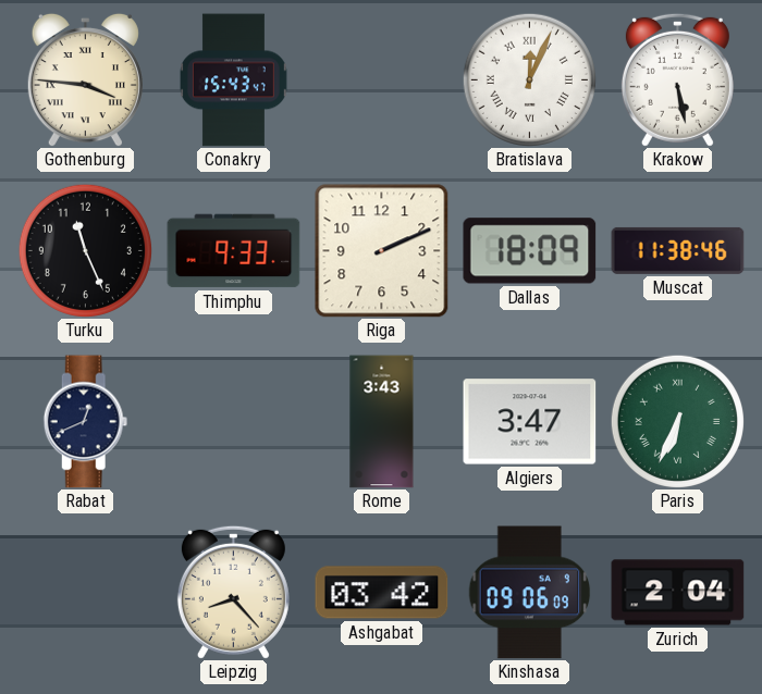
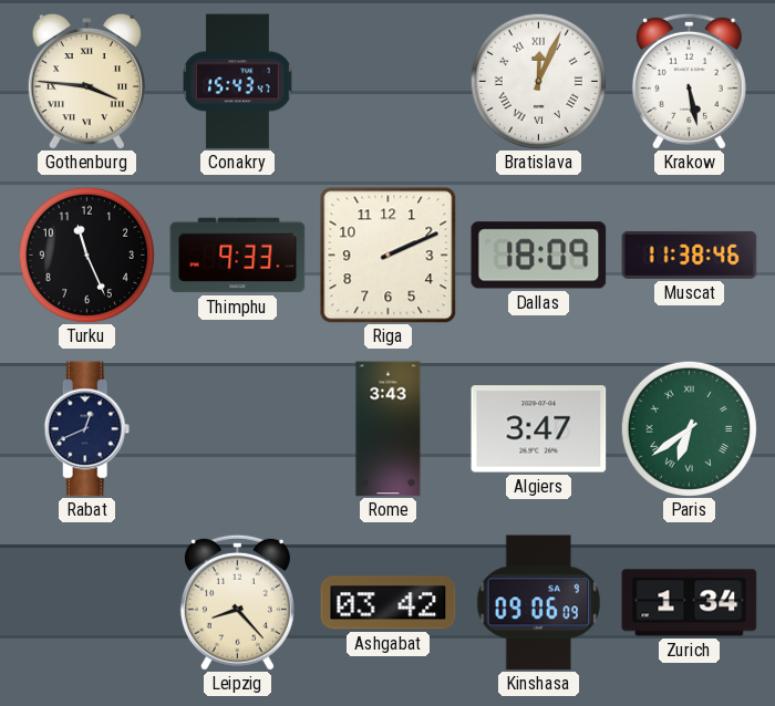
Paris: 6:34 -> 6:39 (689, 428)
Zurich: 2:04 -> 1:34 (690, 603)
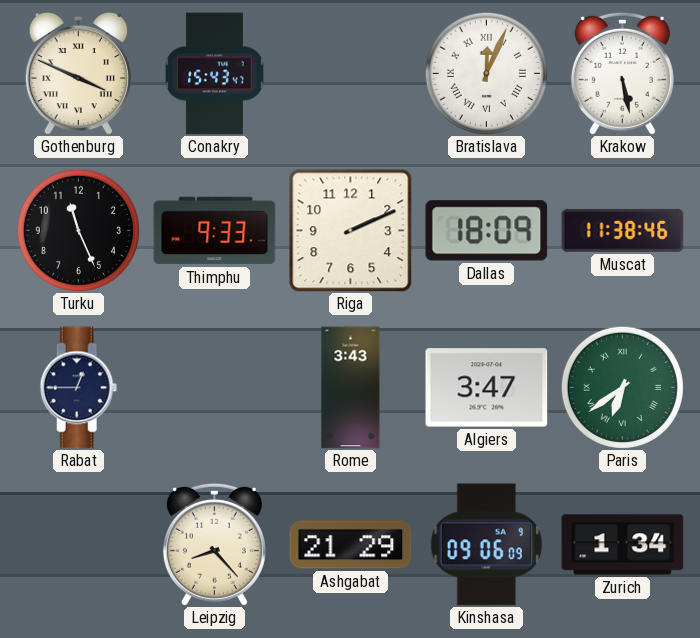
Gothenburg: 3:46 -> 3:49 (78, 73)
Rabat: 12:41 -> 12:45 (79, 388)
Ashgabat: 03:42 -> 21:29 (351, 545)
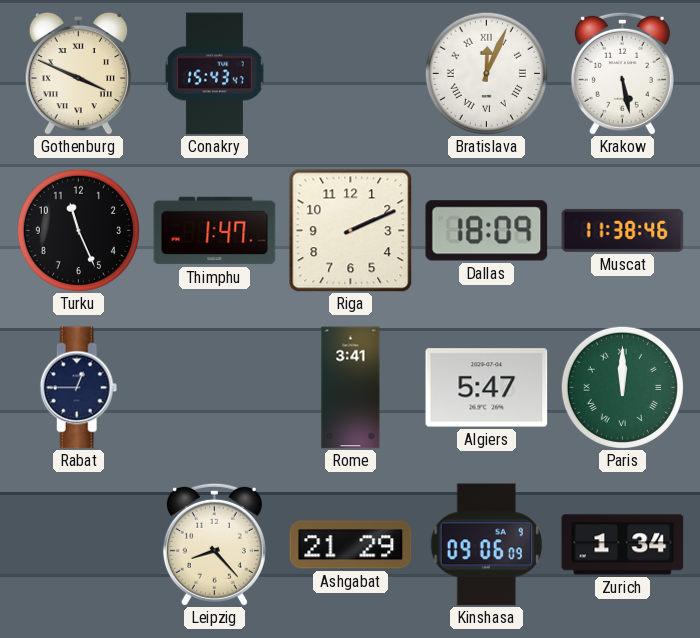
Thimphu: 9:33 -> 1:47 (215, 231)
Rome: 3:43 -> 3:41 (351, 388)
Algiers: 3:47 -> 5:47 (487, 388)
Paris: 6:39 -> 12:00 (622, 387)
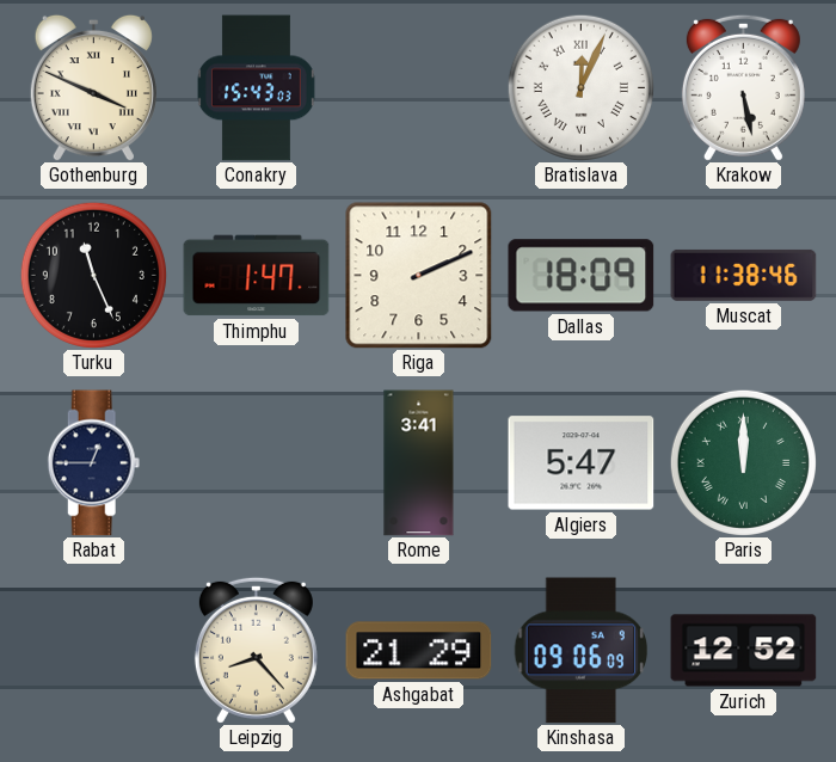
Conakry: 15:43:47 -> 15:43:03 (256, 88)
Zurich: 1:34 -> 12:52 (744, 651)
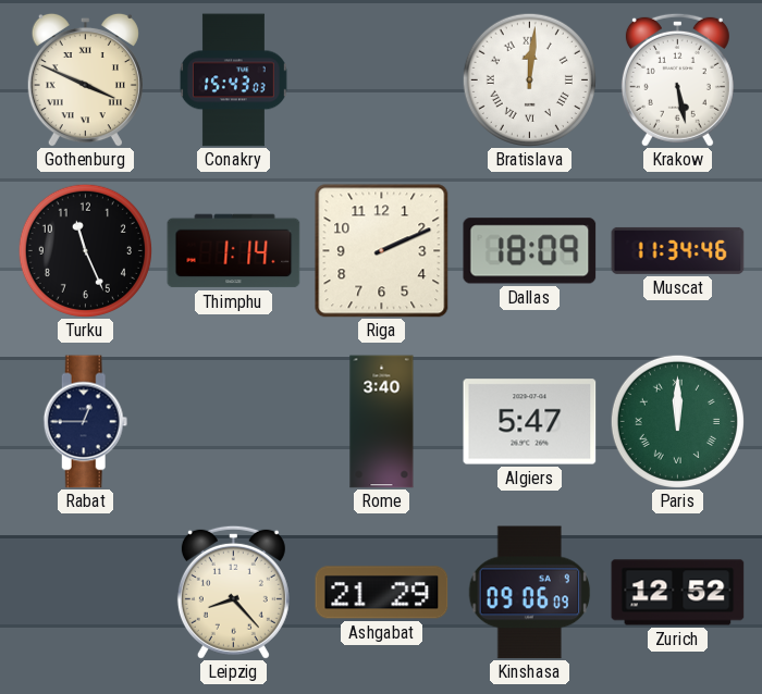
Bratislava: 12:04 -> 12:01 (529, 79)
Thimphu: 1:47 -> 1:14 (234, 251)
Muscat: 11:38 -> 11:34 (678, 250)
Rome: 3:41 -> 3:40 (382, 422)
